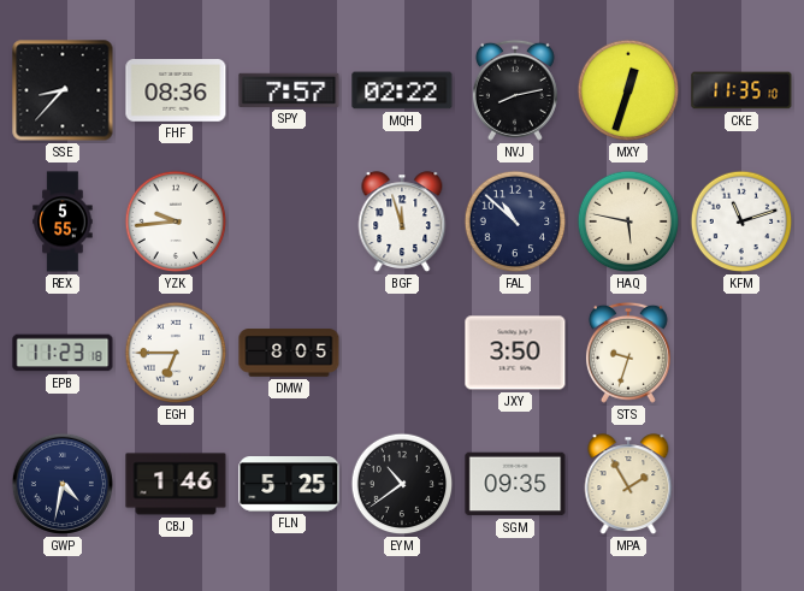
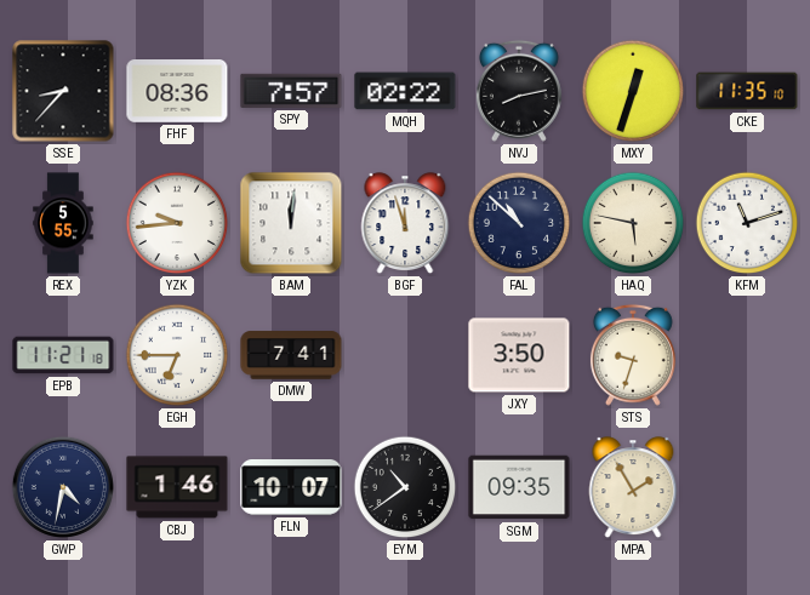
BAM: none -> 12:01 (291, 223)
EPB: 11:23 -> 11:21 (63, 355)
DMW: 8:05 -> 7:41 (291, 355)
FLN: 5:25 -> 10:07 (291, 488)
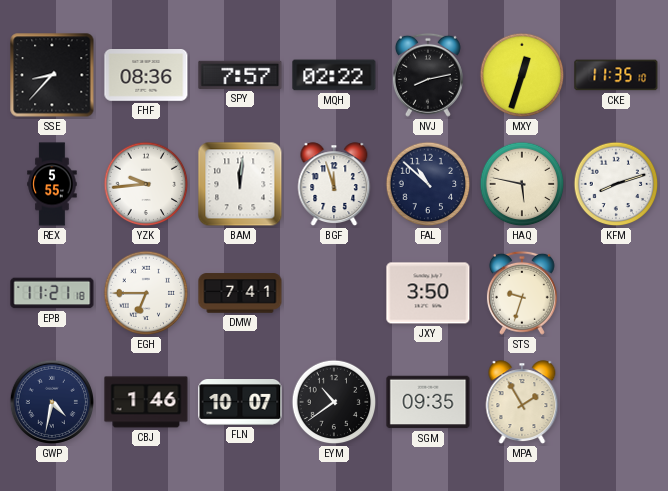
KFM: 11:12 -> 8:12 (616, 184)
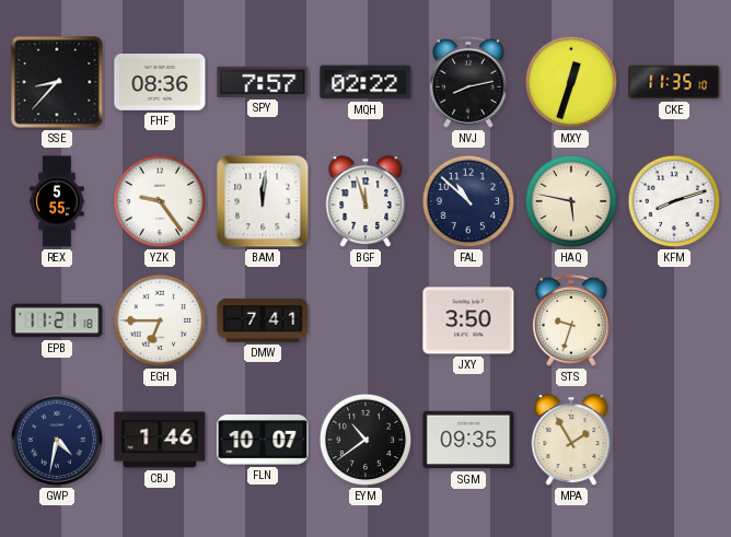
YZK: 9:44 -> 9:24 (160, 201)
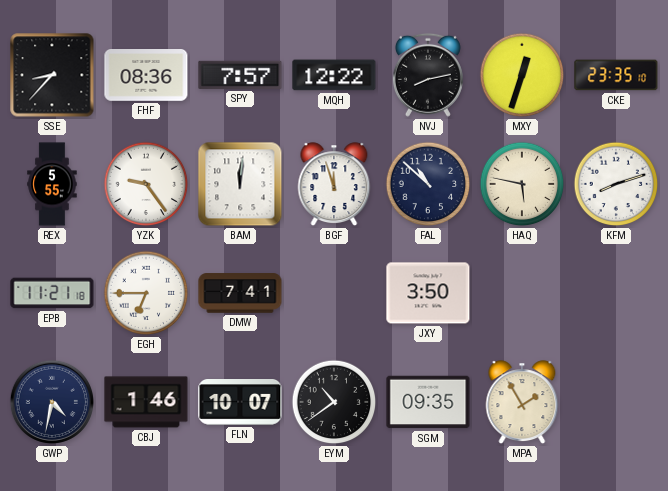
MQH: 02:22 -> 12:22 (334, 75)
CKE: 11:35 -> 23:35 (616, 75)
STS: 9:33 -> none (571, 320)
